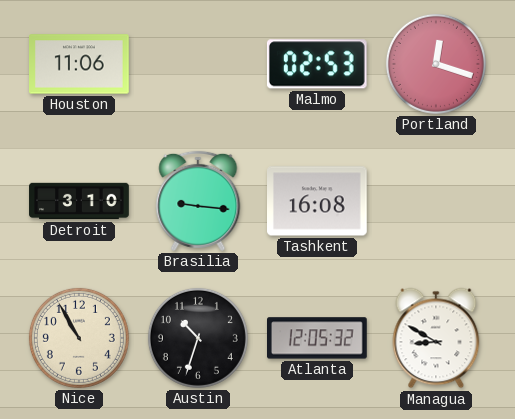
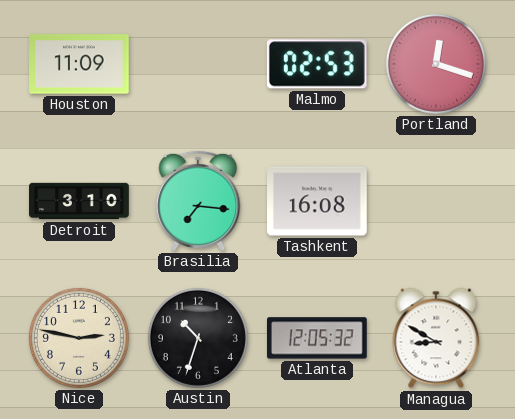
Houston: 11:06 -> 11:09 (80, 64)
Brasilia: 9:16 -> 7:16 (198, 201)
Nice: 10:55 -> 2:47 (79, 338)
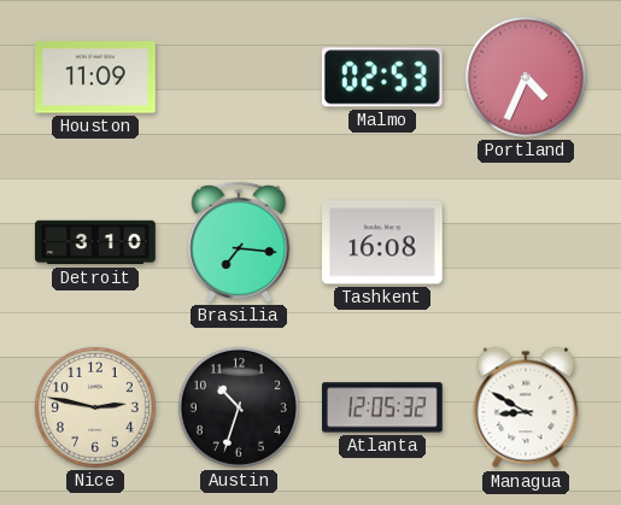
Portland: 12:18 -> 4:34 (526, 77)
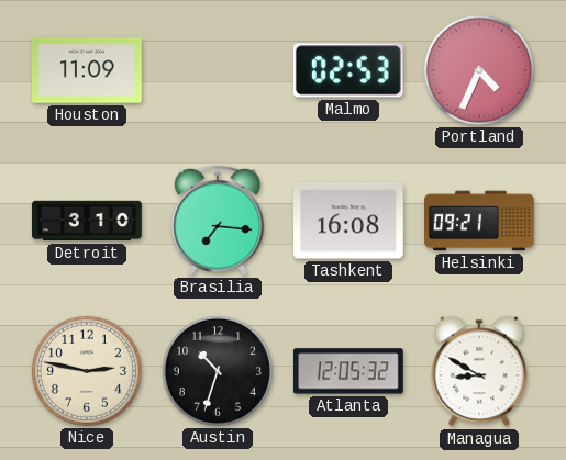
Helsinki: none -> 09:21 (479, 221)
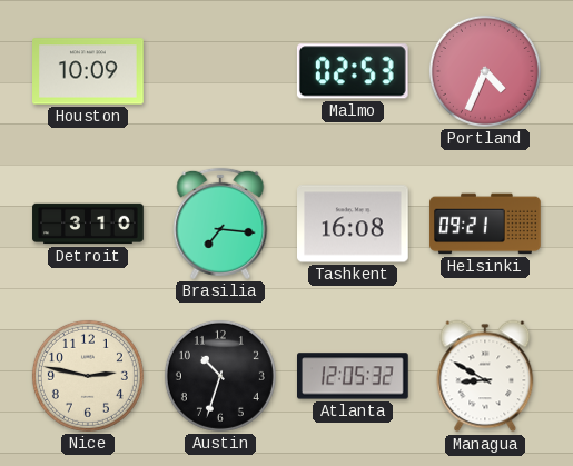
Houston: 11:09 -> 10:09 (89, 71)
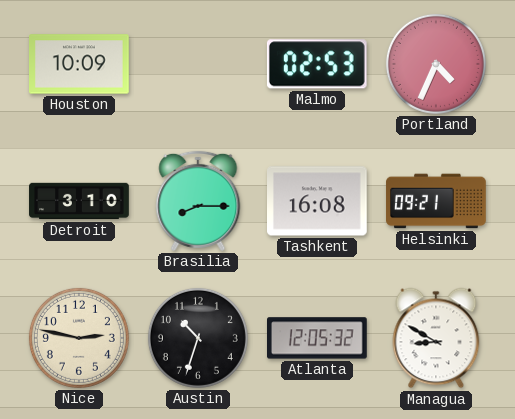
Brasilia: 7:16 -> 8:15 (198, 201)
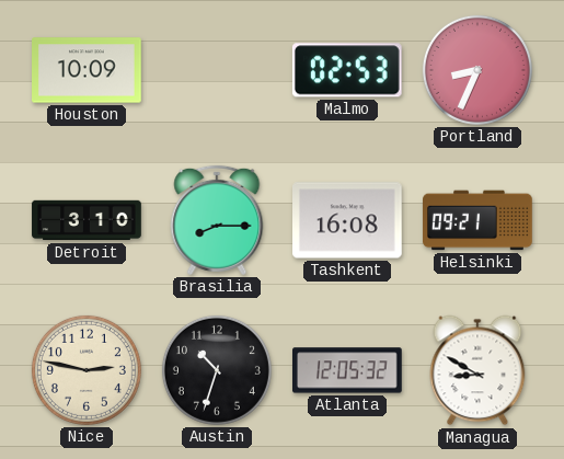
Portland: 4:34 -> 8:34 (477, 70)
